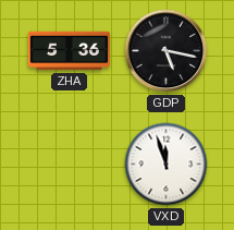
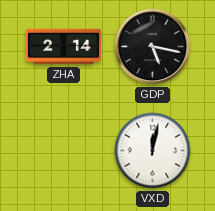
ZHA: 5:36 -> 2:14 (63, 47)
VXD: 11:57 -> 12:02 (153, 151)
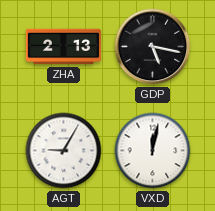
ZHA: 2:14 -> 2:13 (63, 47)
AGT: none -> 9:05 (64, 151)
